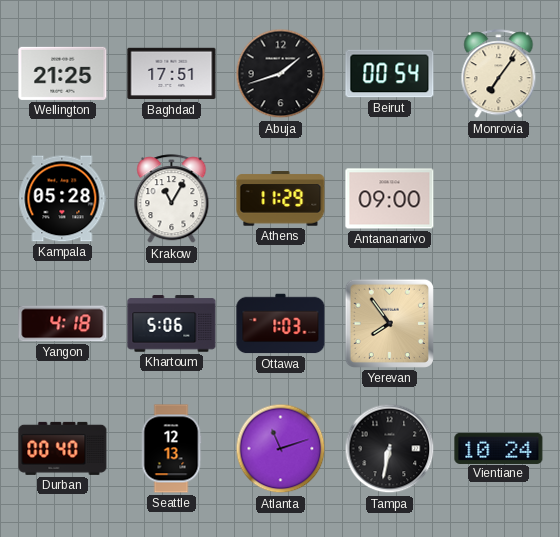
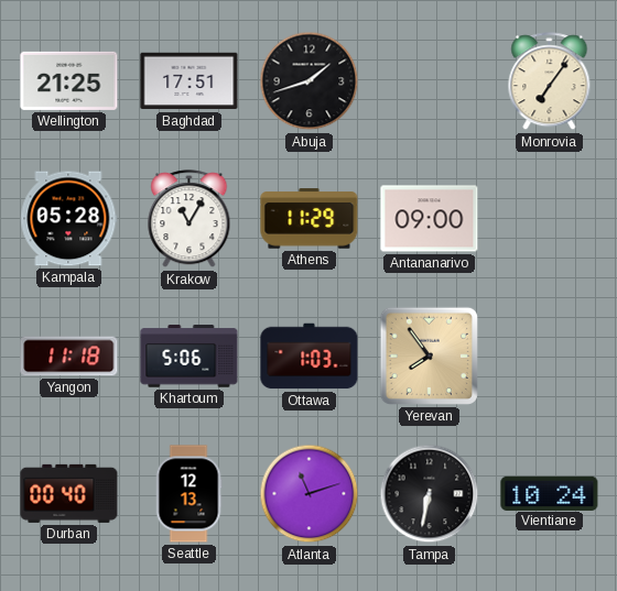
Beirut: 00:54 -> none (390, 74)
Yangon: 4:18 -> 11:18 (69, 357)
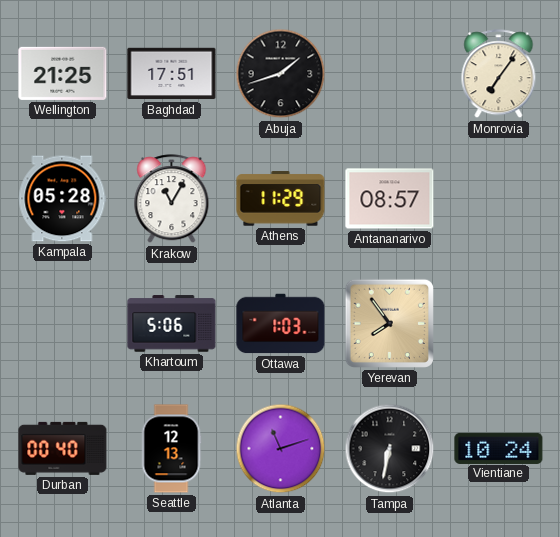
Antananarivo: 09:00 -> 08:57 (390, 199)
Yangon: 11:18 -> none (69, 357)
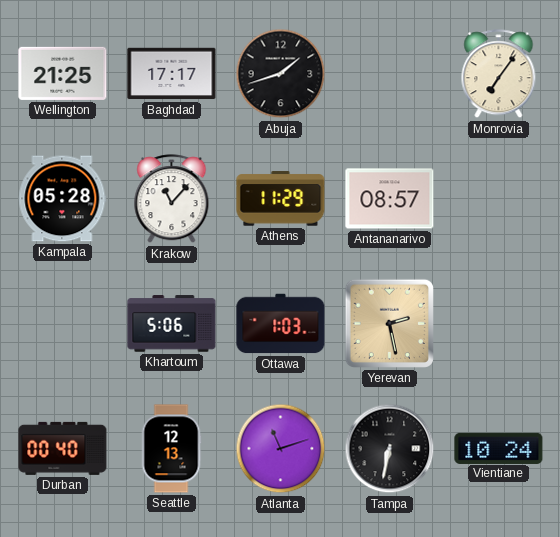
Baghdad: 17:51 -> 17:17 (172, 74)
Krakow: 11:05 -> 11:07 (172, 199)
Yerevan: 7:54 -> 2:28 (389, 323)
